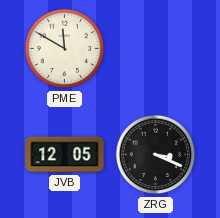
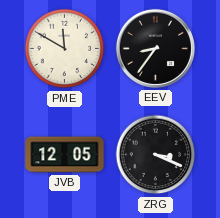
EEV: none -> 8:36 (155, 48)
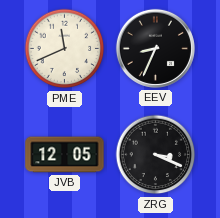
PME: 11:50 -> 11:41 (65, 49)
EEV: 8:36 -> 8:34 (155, 48)
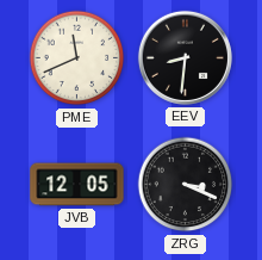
EEV: 8:34 -> 8:31 (185, 57)
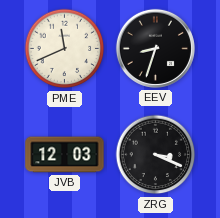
EEV: 8:31 -> 8:33 (155, 48)
JVB: 12:05 -> 12:03 (65, 155)
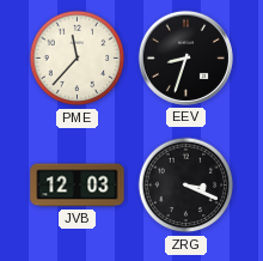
PME: 11:41 -> 11:37 (78, 59)
